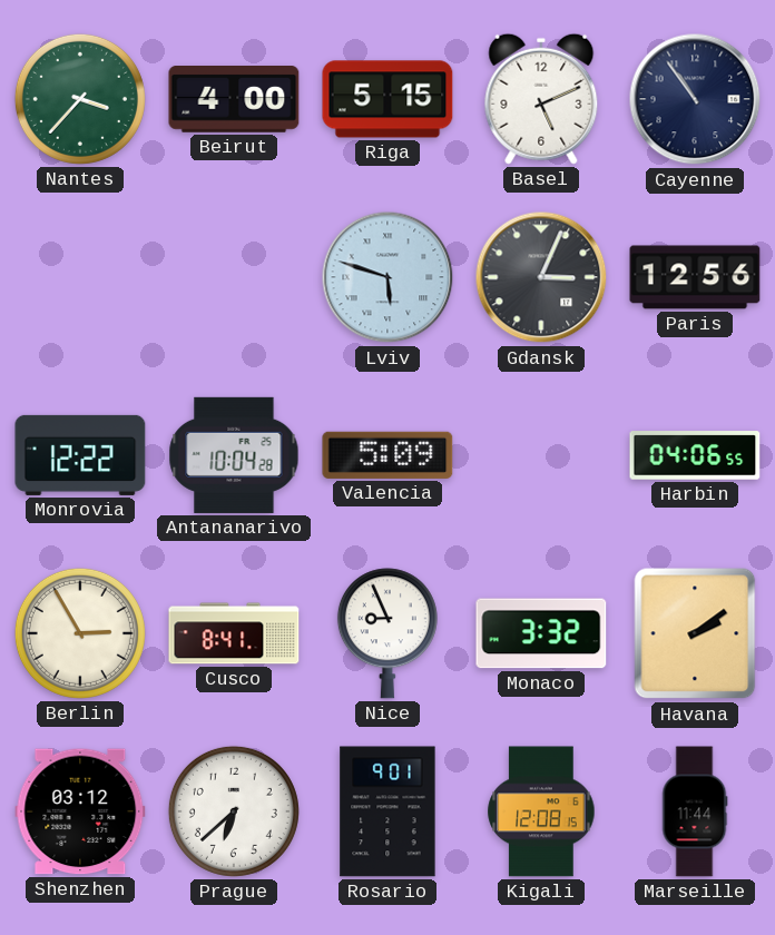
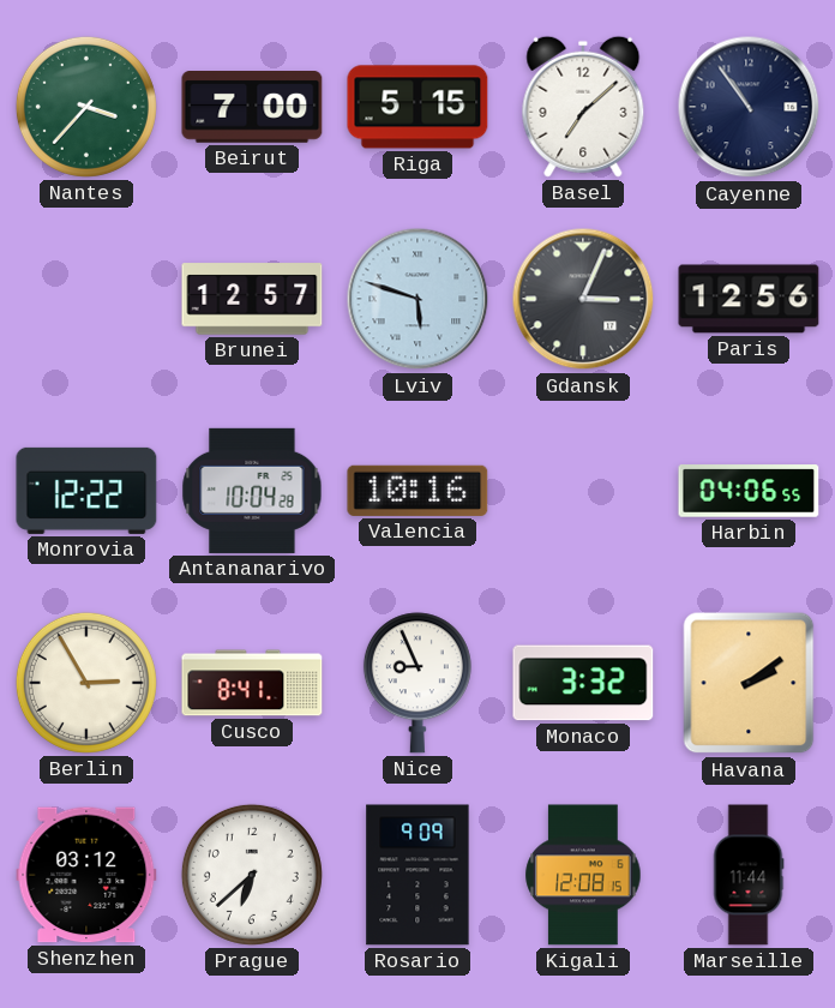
Beirut: 4:00 -> 7:00 (252, 107)
Basel: 5:11 -> 7:08 (583, 107)
Brunei: none -> 12:57 (252, 299)
Valencia: 5:09 -> 10:16 (417, 491)
Rosario: 9:01 -> 9:09 (417, 875)
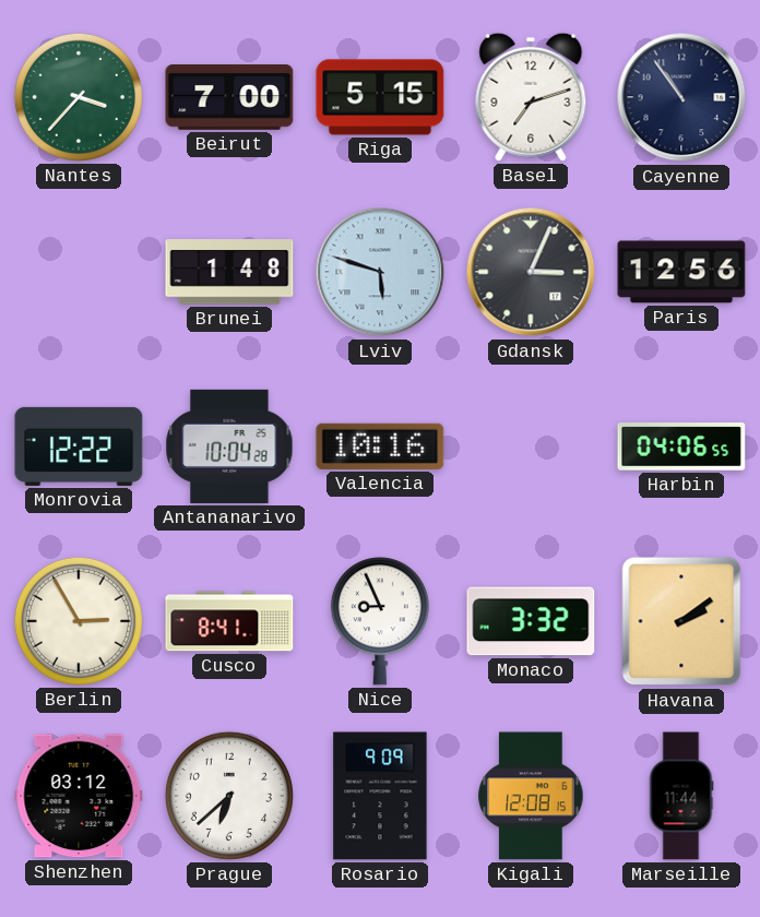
Basel: 7:08 -> 7:12 (531, 97)
Brunei: 12:57 -> 1:48 (229, 272)
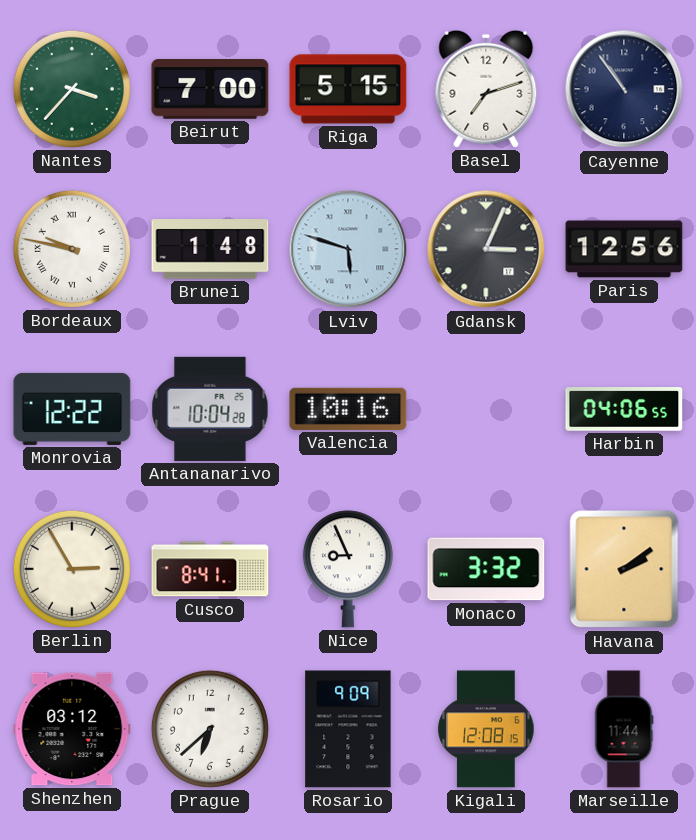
Bordeaux: none -> 9:47 (72, 249)
